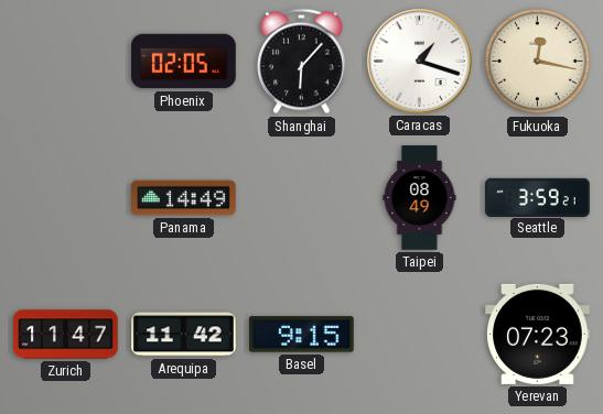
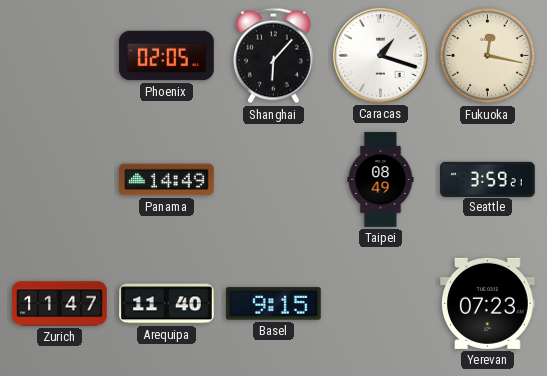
Arequipa: 11:42 -> 11:40 (167, 304)
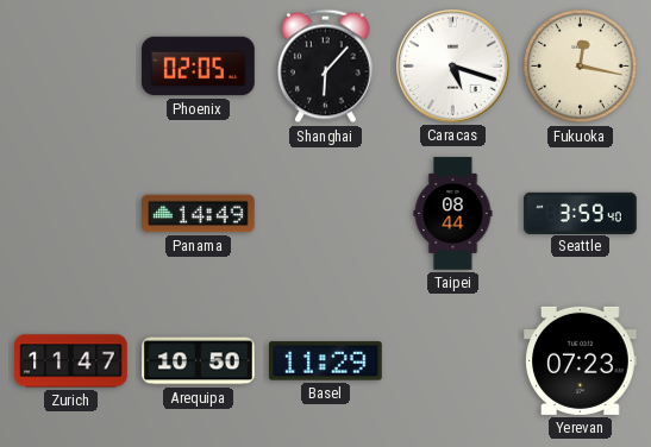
Caracas: 1:18 -> 5:18 (453, 67)
Taipei: 08:49 -> 08:44 (453, 214)
Seattle: 3:59:21 -> 3:59:40 (581, 213)
Arequipa: 11:40 -> 10:50 (199, 361)
Basel: 9:15 -> 11:29 (326, 361)
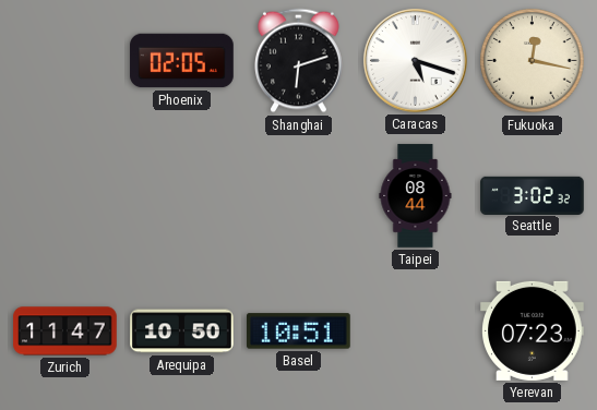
Shanghai: 6:07 -> 6:12 (299, 61)
Panama: 14:49 -> none (199, 214)
Seattle: 3:59 -> 3:02 (533, 195)
Basel: 11:29 -> 10:51 (299, 331)
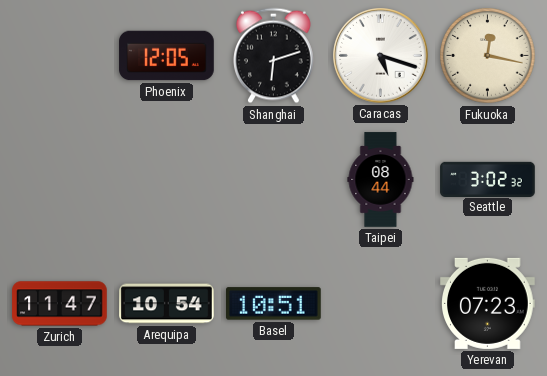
Phoenix: 02:05 -> 12:05 (167, 56)
Arequipa: 10:50 -> 10:54 (167, 304)
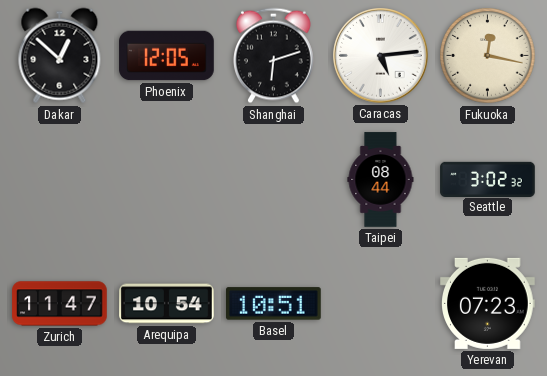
Dakar: none -> 12:52 (60, 56)
Caracas: 5:18 -> 5:14 (381, 56)
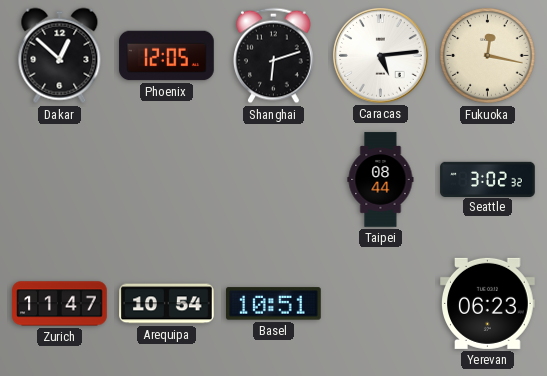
Yerevan: 07:23 -> 06:23 (488, 303)
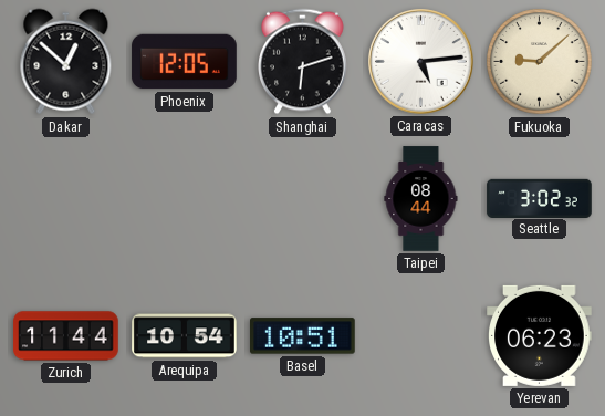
Fukuoka: 12:17 -> 9:08 (540, 62)
Zurich: 11:47 -> 11:44 (66, 336)
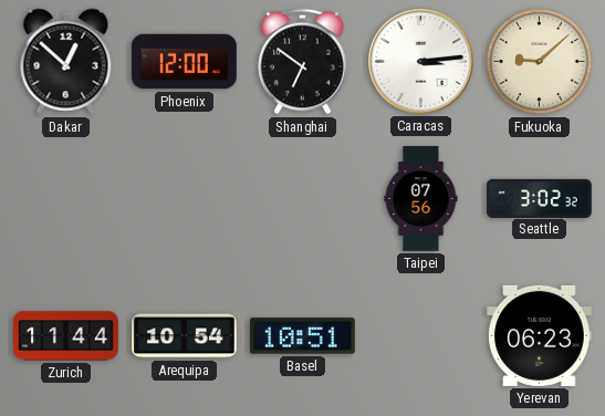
Phoenix: 12:05 -> 12:00 (185, 62)
Shanghai: 6:12 -> 6:51 (303, 62)
Caracas: 5:14 -> 3:14 (421, 62)
Taipei: 08:44 -> 07:56 (421, 199)
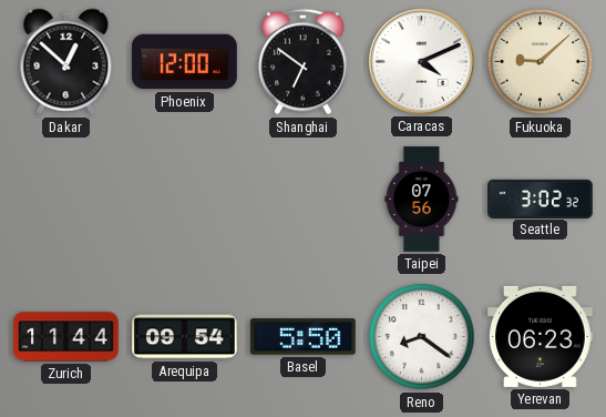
Caracas: 3:14 -> 4:11 (422, 62)
Arequipa: 10:54 -> 09:54 (185, 337)
Basel: 10:51 -> 5:50 (304, 337)
Reno: none -> 8:21 (422, 337)
